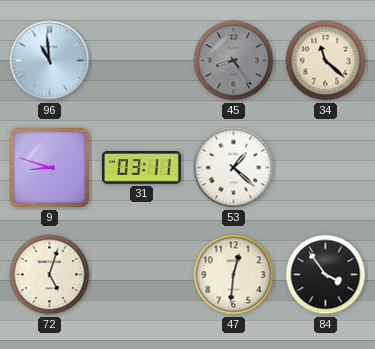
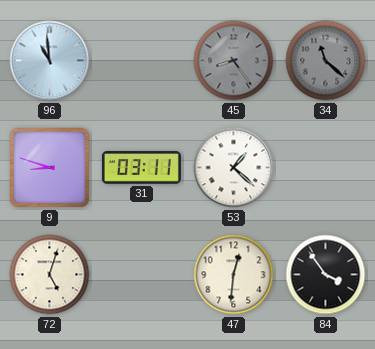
34 dial: cream -> grey (326, 61)
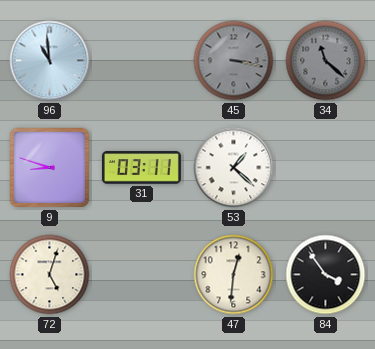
45: 8:24 -> 3:17 (234, 61)
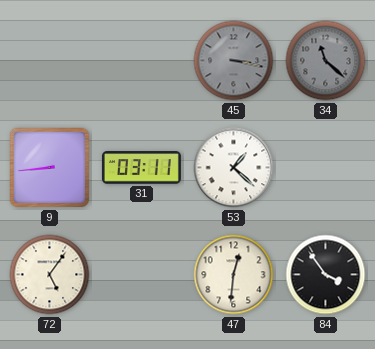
96: 10:59 -> none (50, 61)
9: 8:48 -> 8:44 (50, 168)
72: 5:03 -> 5:06 (50, 275)
